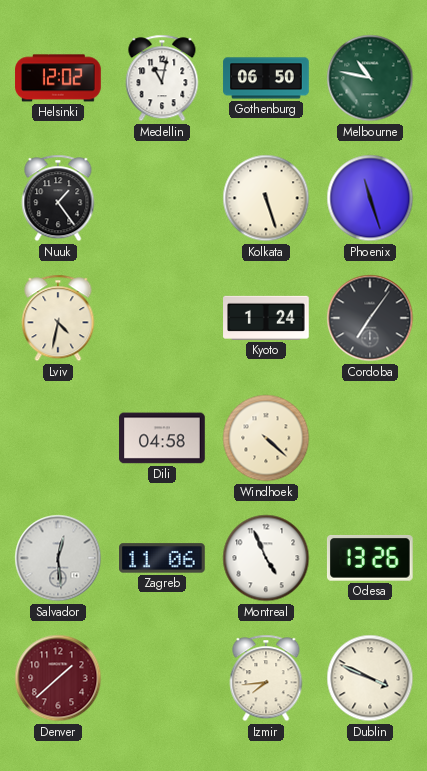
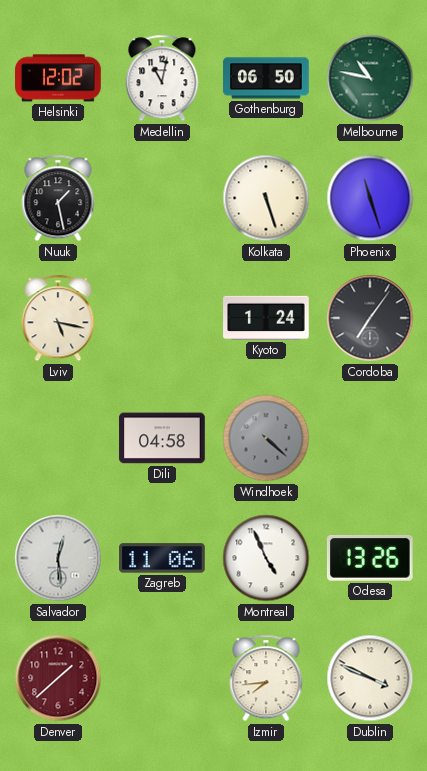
Nuuk: 1:24 -> 1:28 (58, 198)
Lviv: 4:32 -> 5:17 (58, 318)
Windhoek dial: cream -> grey (266, 438)
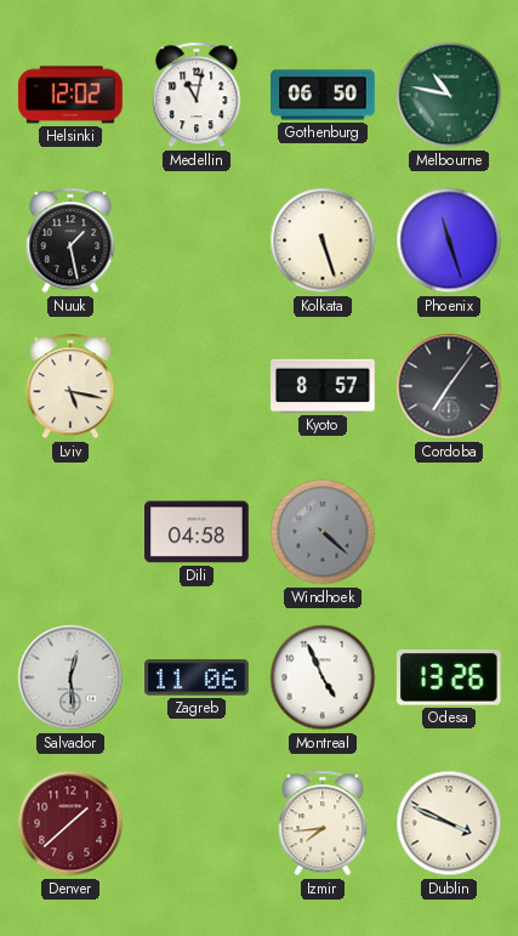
Kyoto: 1:24 -> 8:57 (323, 386)
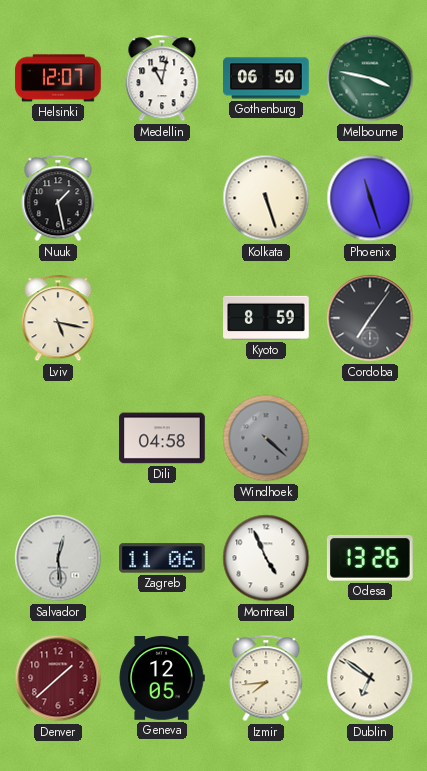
Helsinki: 12:02 -> 12:07 (58, 78)
Melbourne: 10:47 -> 3:47 (370, 78)
Kyoto: 8:57 -> 8:59 (266, 318)
Geneva: none -> 12:05 (162, 678)
Dublin: 3:49 -> 6:51 (370, 678)
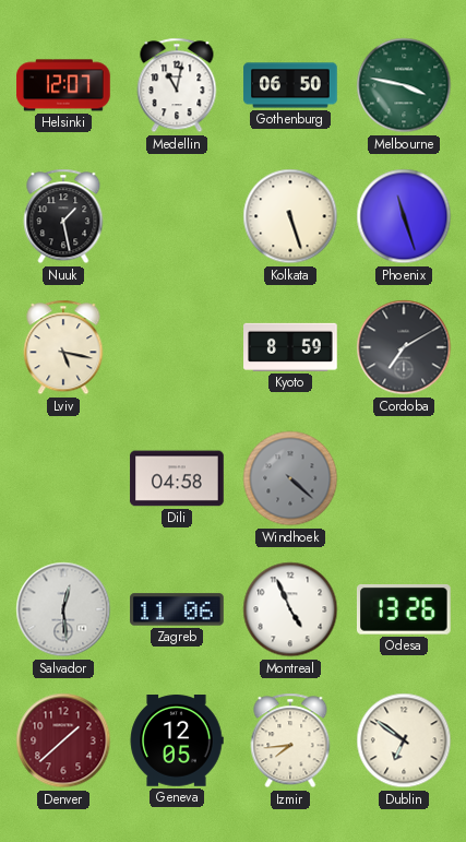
Cordoba: 7:06 -> 7:10 (404, 347)
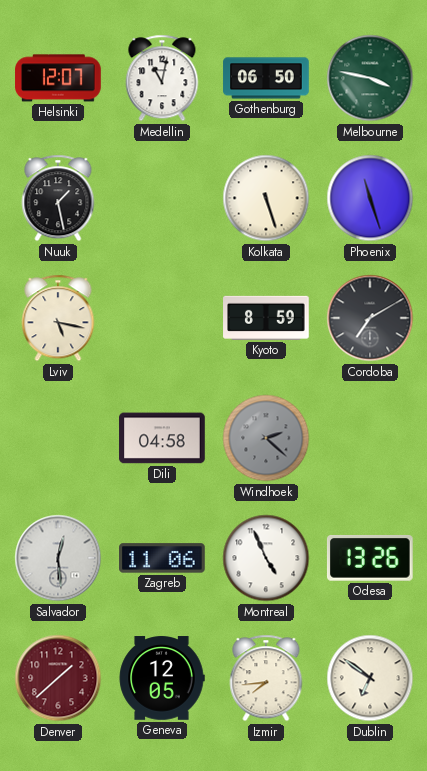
Windhoek: 4:22 -> 2:22 (266, 438)
